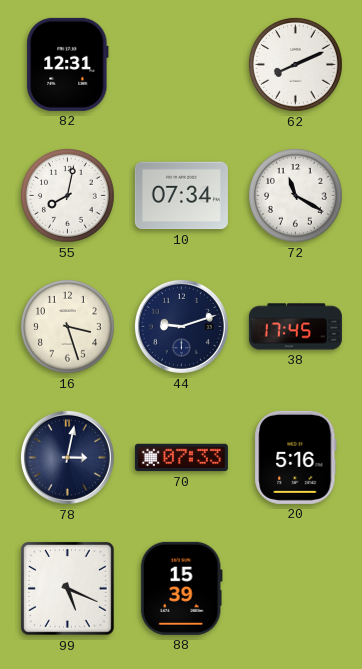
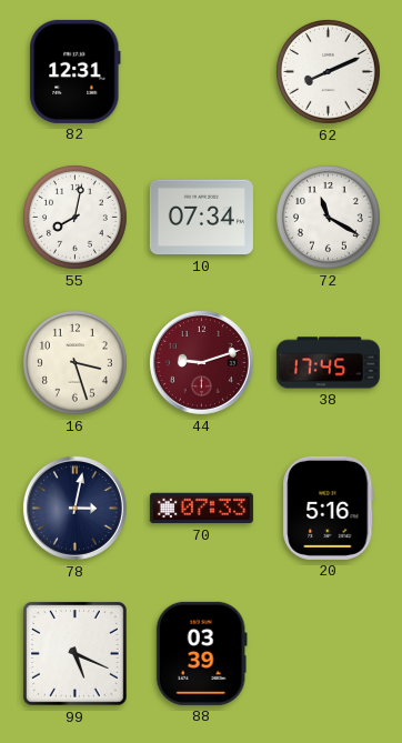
44 dial: navy -> burgundy (201, 362)
88: 15:39 -> 03:39 (201, 653)
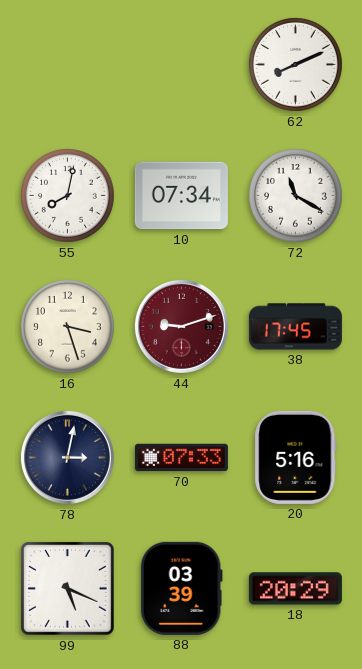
82: 12:31 -> none (76, 71)
18: none -> 20:29 (295, 589)
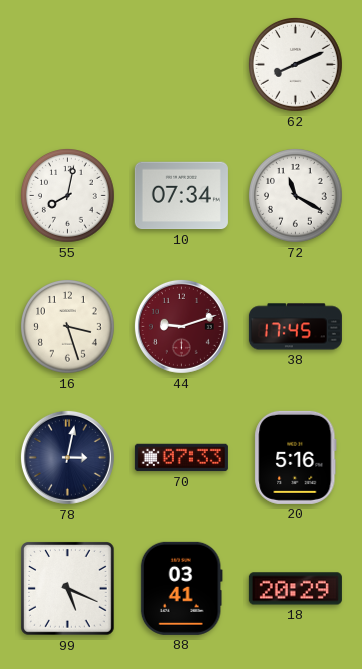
88: 03:39 -> 03:41 (181, 588)
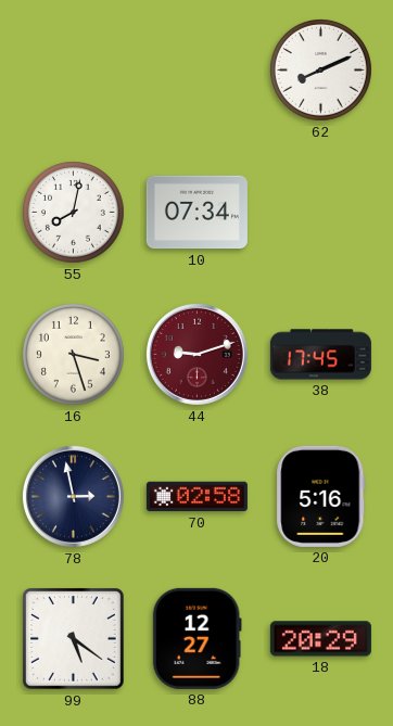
72: 11:20 -> none (296, 196)
78: 3:02 -> 2:58 (73, 496)
70: 07:33 -> 02:58 (196, 497)
99: 5:19 -> 5:21 (74, 639)
88: 03:41 -> 12:27 (196, 638)
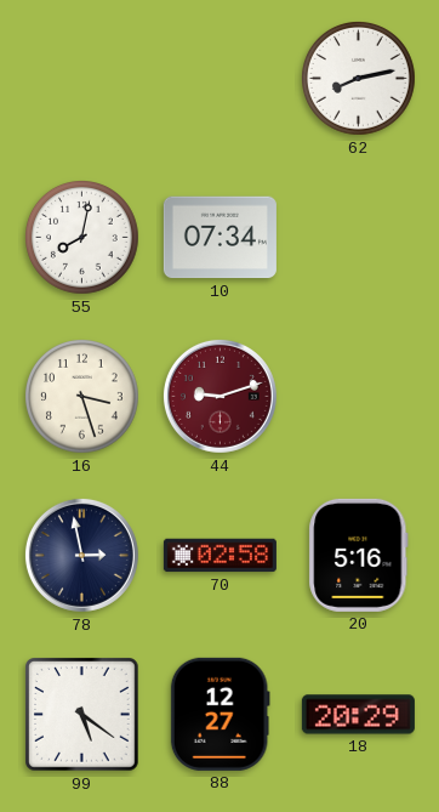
62: 8:11 -> 8:13 (359, 79)
38: 17:45 -> none (320, 355)
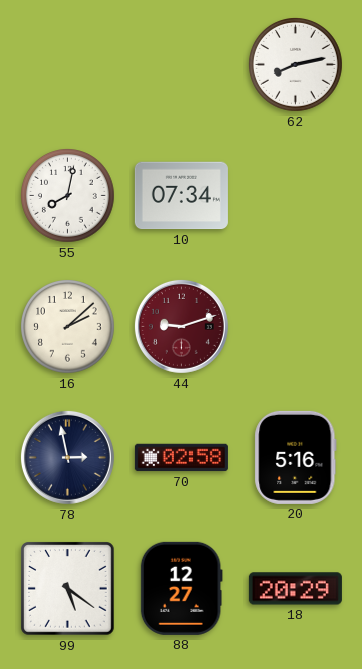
16: 3:27 -> 2:08 (68, 327)
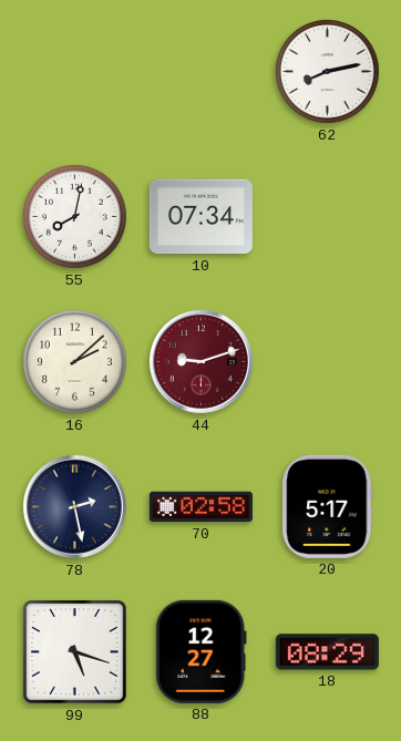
78: 2:58 -> 2:28 (74, 506)
20: 5:16 -> 5:17 (328, 506)
99: 5:21 -> 5:18 (75, 652)
18: 20:29 -> 08:29 (327, 652)
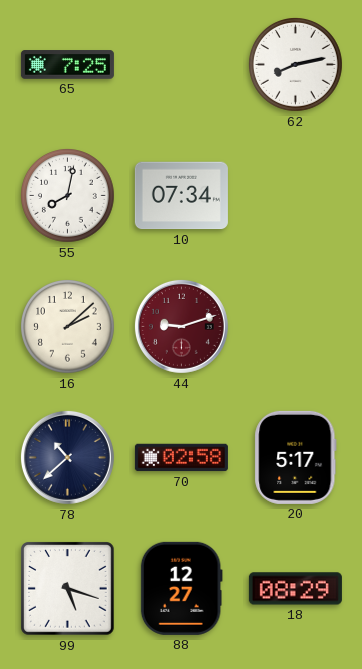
65: none -> 7:25 (67, 65)
78: 2:28 -> 10:38 (67, 457)
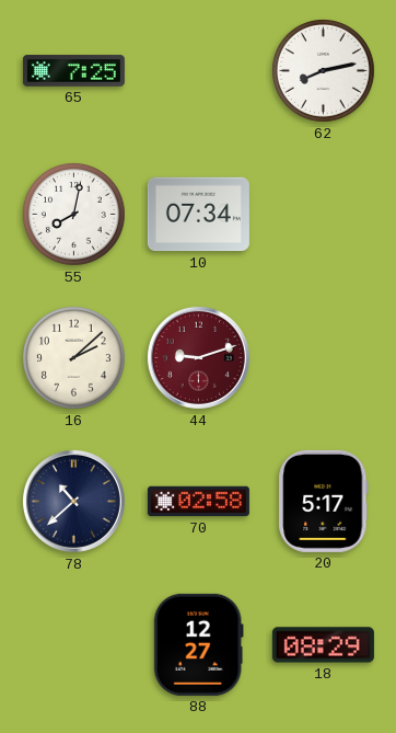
99: 5:18 -> none (68, 589)
